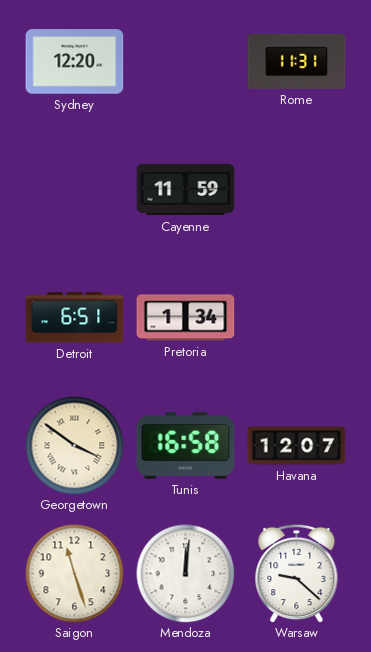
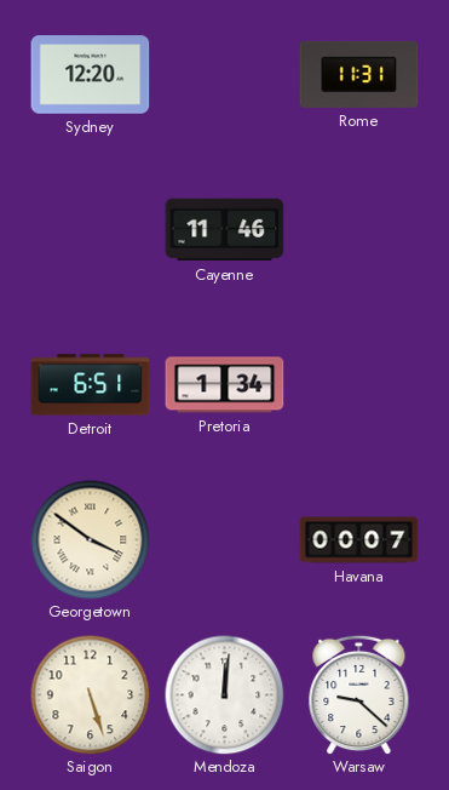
Cayenne: 11:59 -> 11:46 (225, 230)
Tunis: 16:58 -> none (186, 445)
Havana: 12:07 -> 00:07 (359, 540)
Saigon: 11:27 -> 5:27 (91, 695)
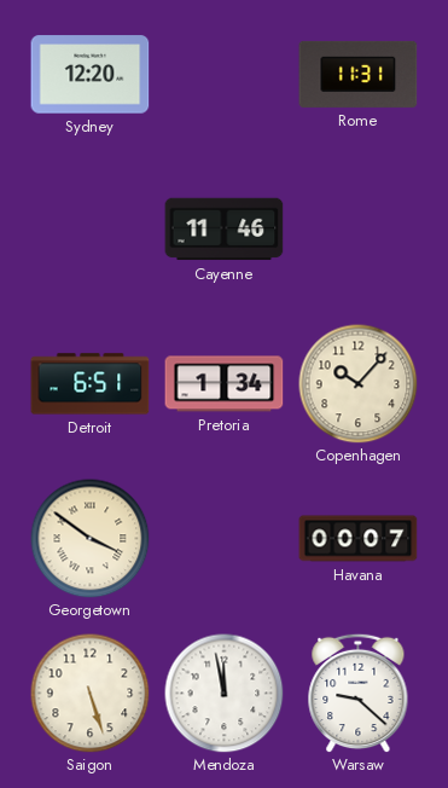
Copenhagen: none -> 10:07 (359, 384)
Mendoza: 12:01 -> 11:58 (225, 694)
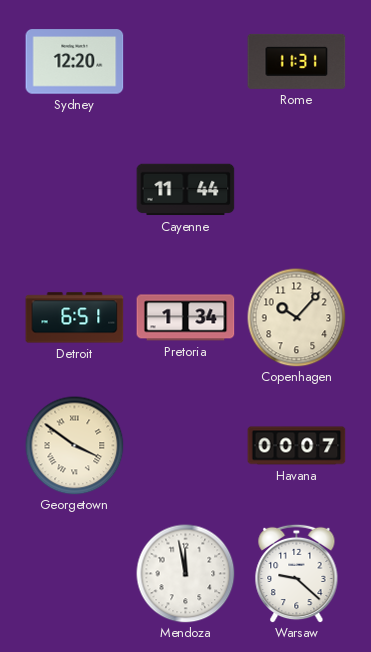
Cayenne: 11:46 -> 11:44 (186, 190)
Saigon: 5:27 -> none (91, 694)
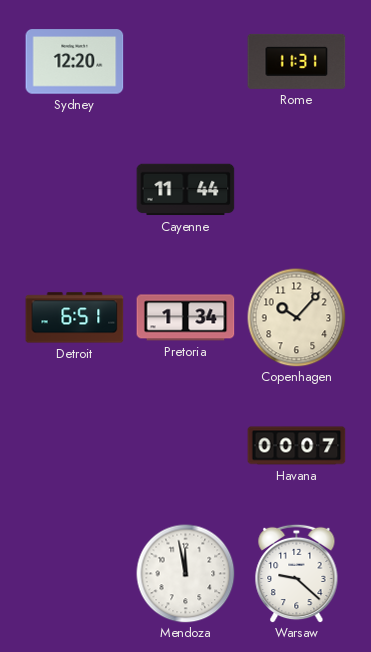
Georgetown: 3:51 -> none (75, 446)
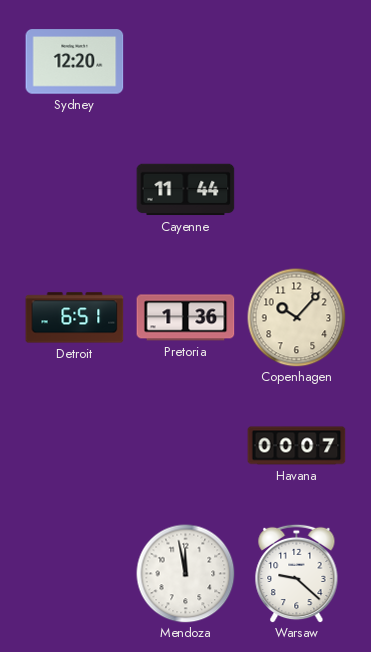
Rome: 11:31 -> none (297, 61)
Pretoria: 1:34 -> 1:36 (186, 318)
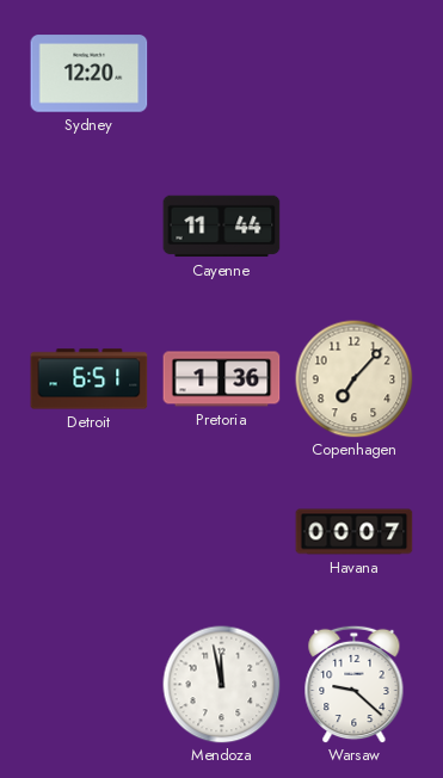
Copenhagen: 10:07 -> 7:07 (355, 379)
